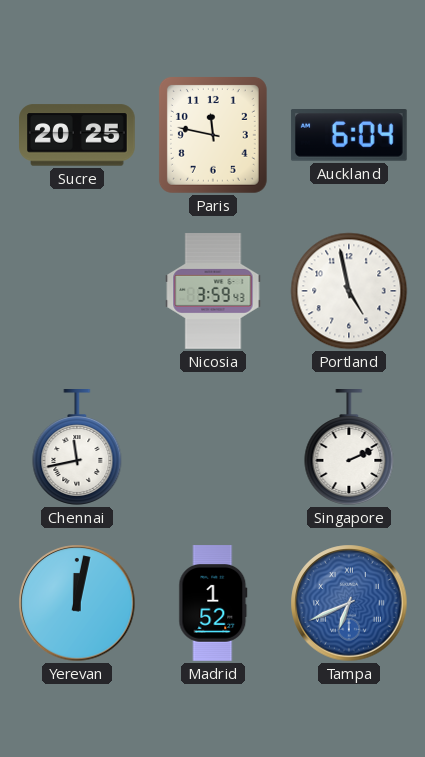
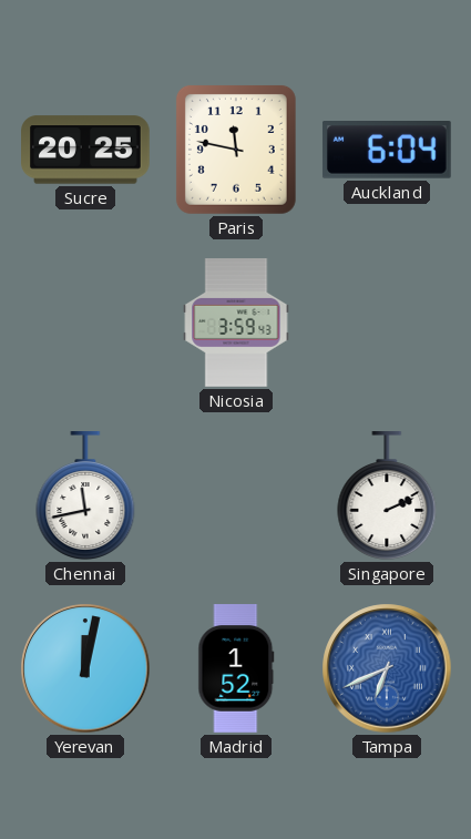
Portland: 4:58 -> none (349, 291)
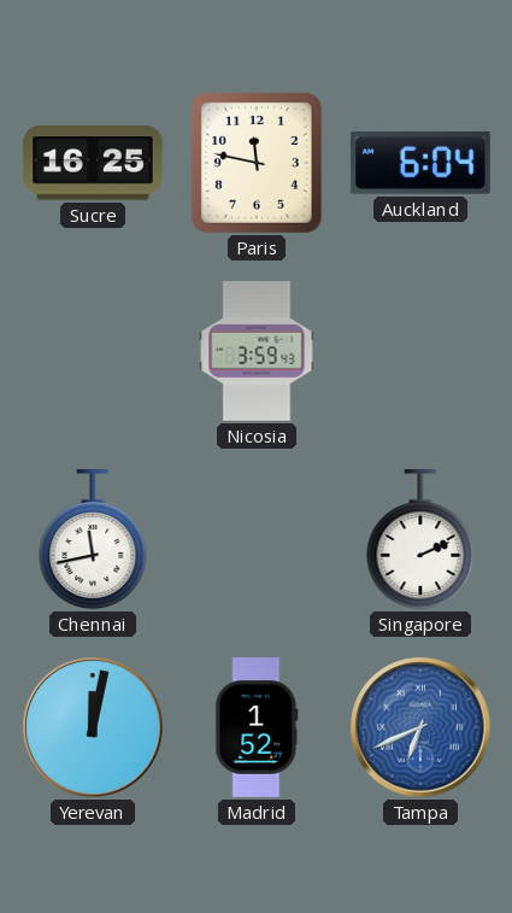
Sucre: 20:25 -> 16:25 (94, 163)
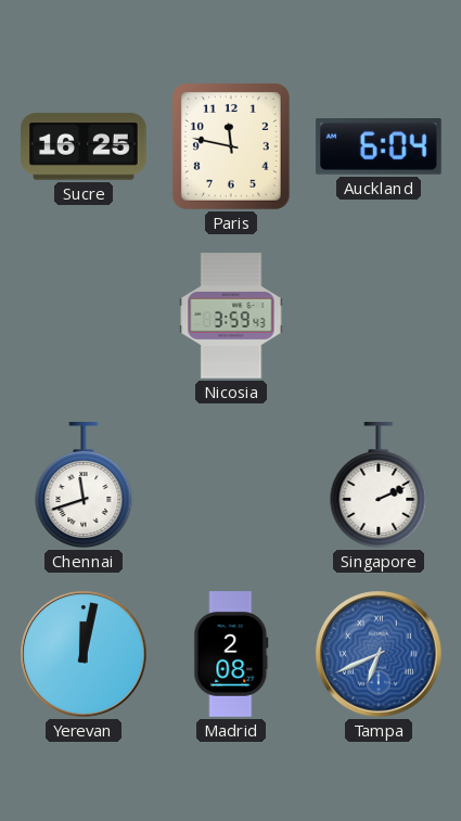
Chennai: 11:43 -> 11:42 (84, 486)
Madrid: 1:52 -> 2:08 (231, 654)
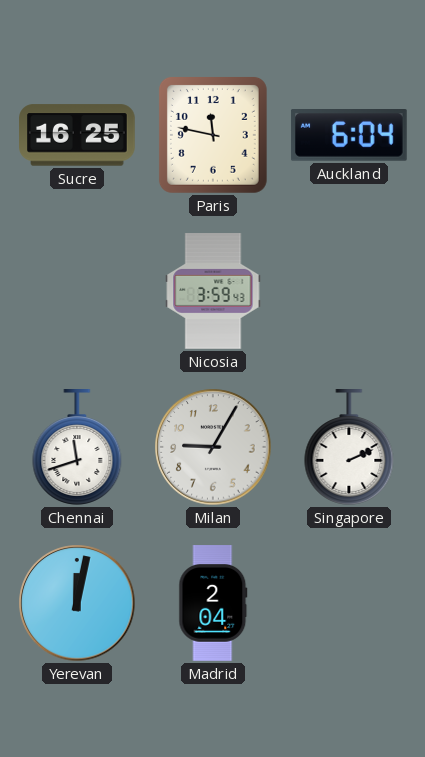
Milan: none -> 9:05 (213, 447)
Madrid: 2:08 -> 2:04 (213, 603)
Tampa: 6:41 -> none (379, 654)
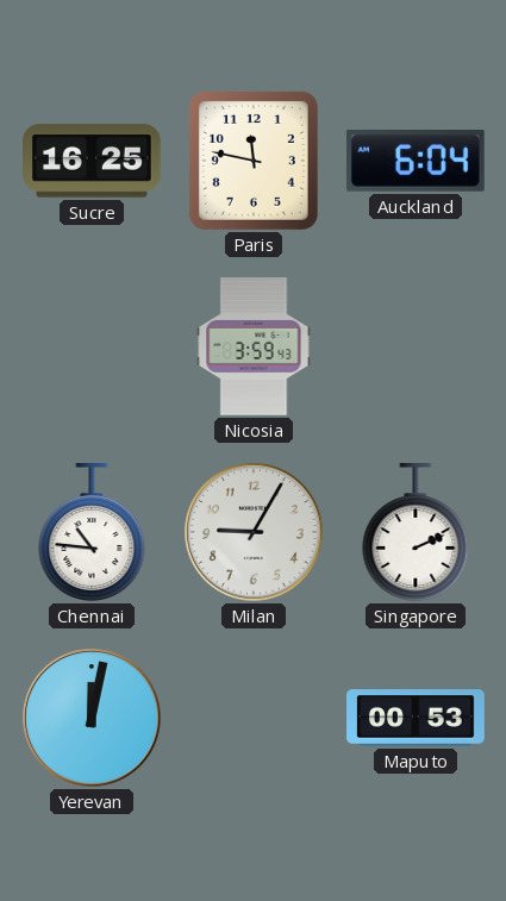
Chennai: 11:42 -> 10:46 (92, 533)
Madrid: 2:04 -> none (213, 603)
Maputo: none -> 00:53 (416, 718)
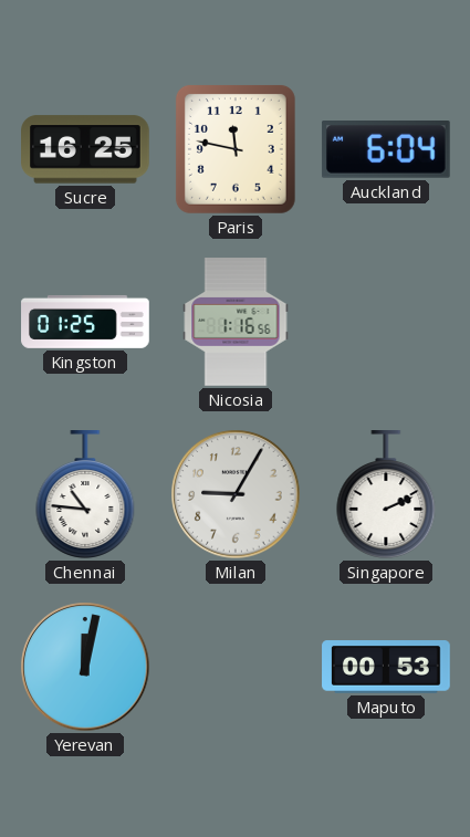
Kingston: none -> 01:25 (85, 322)
Nicosia: 3:59 -> 1:16 (236, 322)
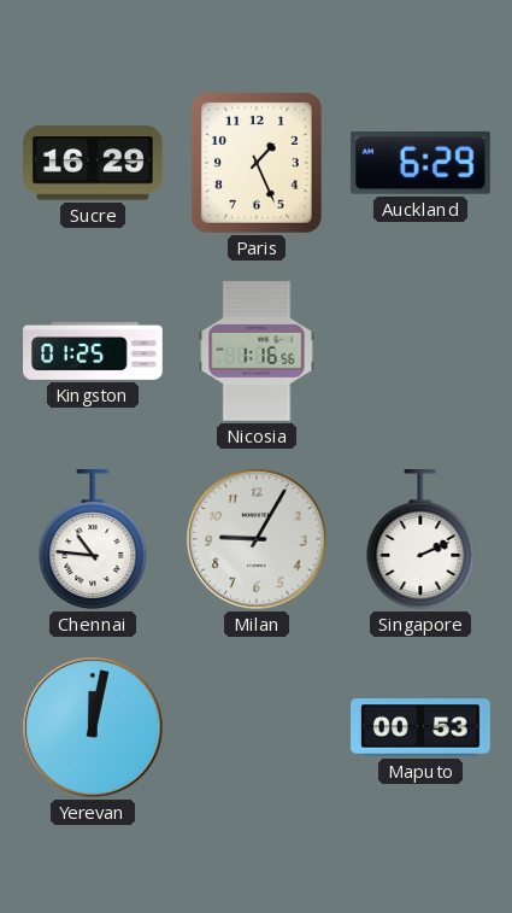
Sucre: 16:25 -> 16:29 (94, 163)
Paris: 11:47 -> 1:26 (257, 163)
Auckland: 6:04 -> 6:29 (420, 164)
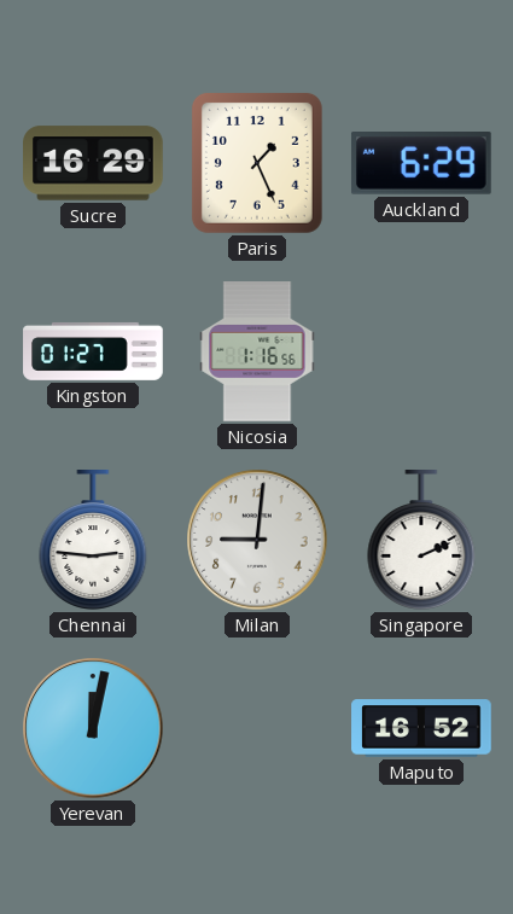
Kingston: 01:25 -> 01:27 (93, 351)
Chennai: 10:46 -> 2:46 (93, 541)
Milan: 9:05 -> 9:01 (257, 540)
Maputo: 00:53 -> 16:52 (421, 728)
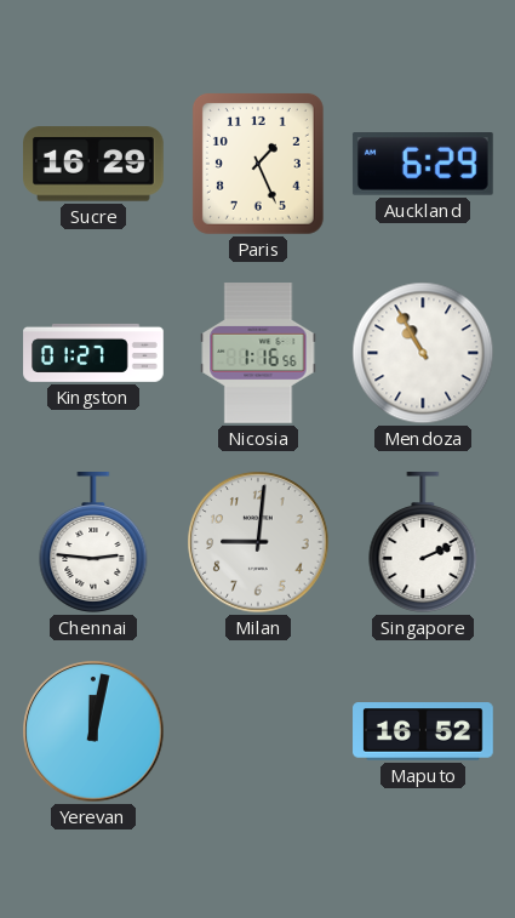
Mendoza: none -> 10:55 (423, 353)
